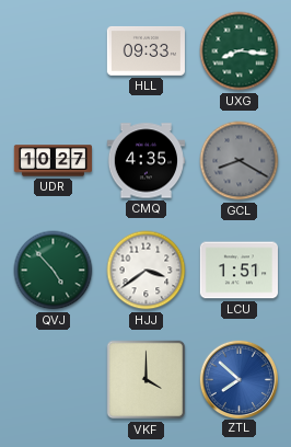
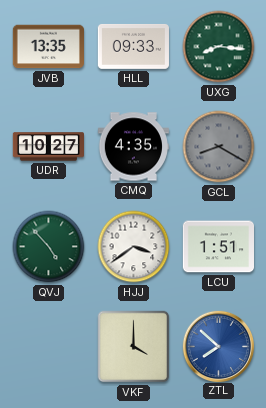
JVB: none -> 13:35 (48, 47)
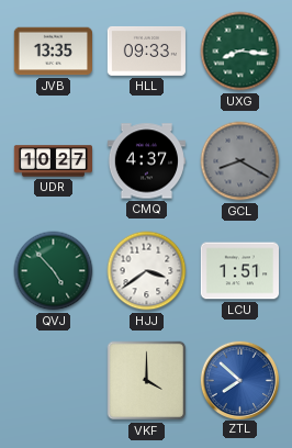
CMQ: 4:35 -> 4:37 (146, 161)
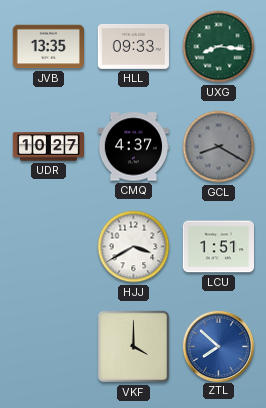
QVJ: 4:53 -> none (54, 271)
HJJ: 3:39 -> 3:40 (134, 247)
